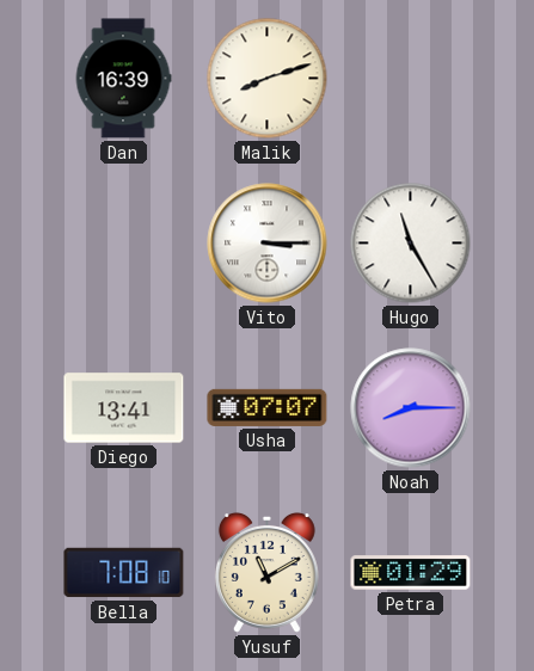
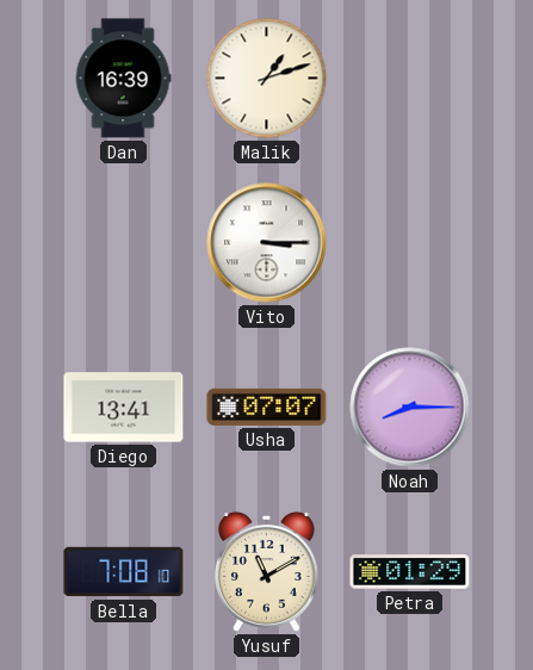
Malik: 8:12 -> 1:12 (267, 79)
Hugo: 11:25 -> none (411, 244)
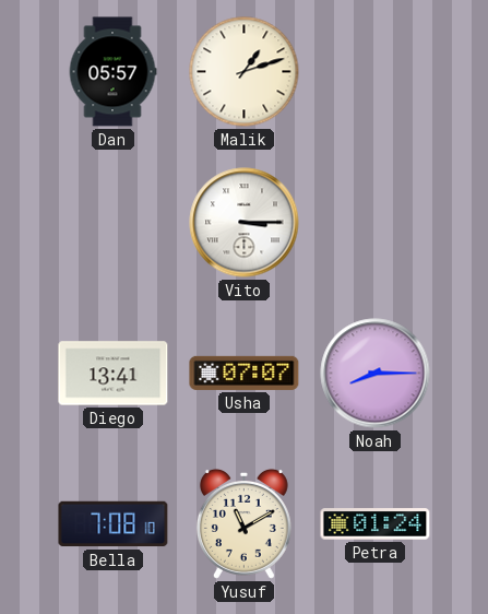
Dan: 16:39 -> 05:57 (112, 72)
Petra: 01:29 -> 01:24 (376, 524)
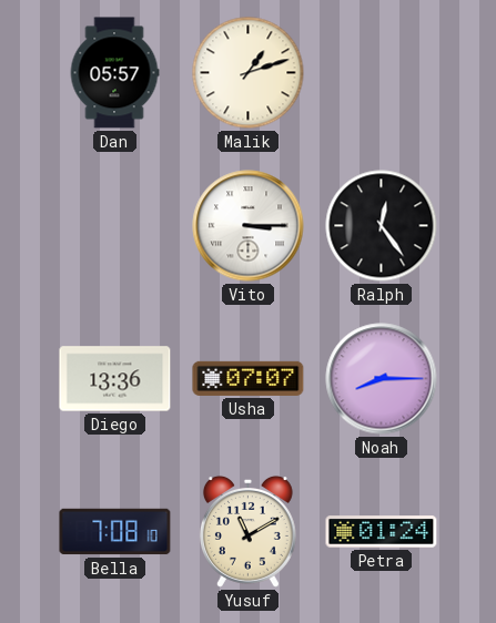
Ralph: none -> 12:24 (382, 226)
Diego: 13:41 -> 13:36 (115, 379)
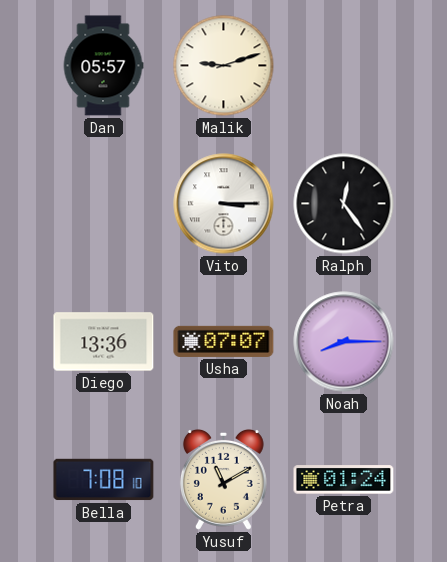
Malik: 1:12 -> 9:12 (224, 66)
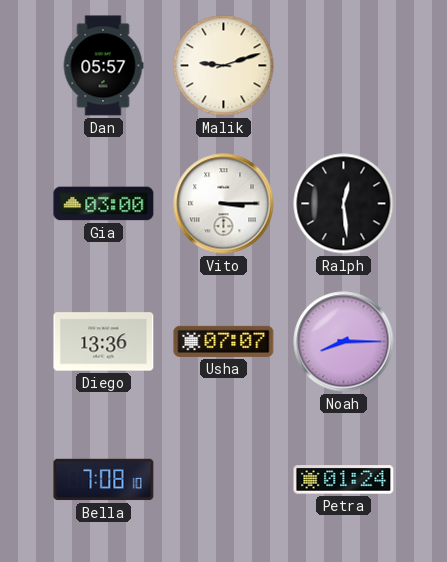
Gia: none -> 03:00 (104, 204)
Ralph: 12:24 -> 12:29 (344, 204)
Yusuf: 11:10 -> none (223, 479)
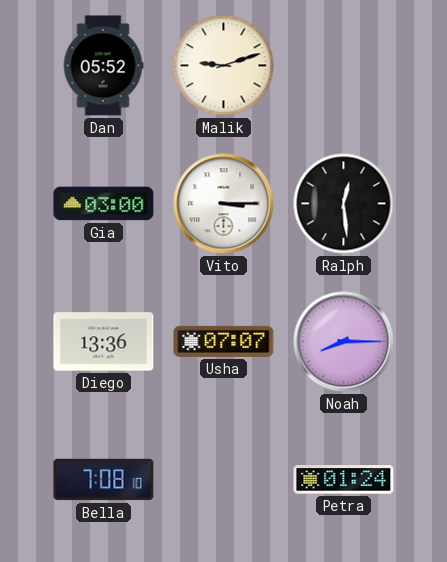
Dan: 05:57 -> 05:52 (103, 66)
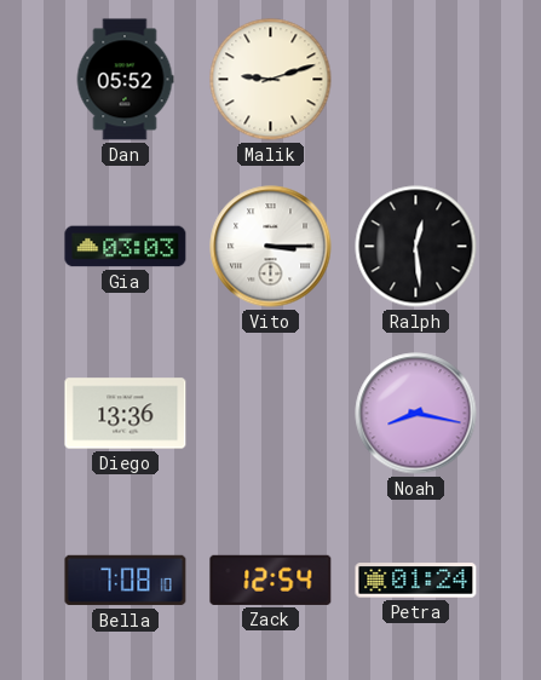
Gia: 03:00 -> 03:03 (126, 247)
Usha: 07:07 -> none (224, 341)
Noah: 8:15 -> 8:17 (416, 414)
Zack: none -> 12:54 (271, 580)
